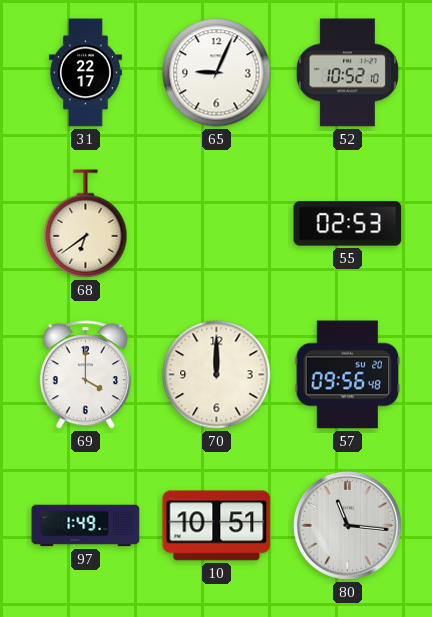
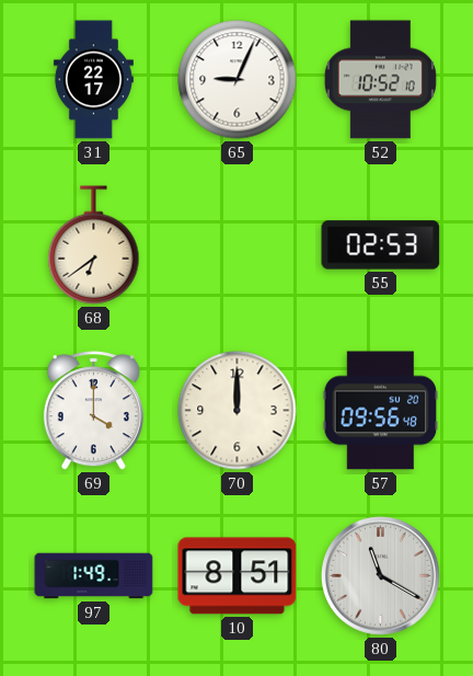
10: 10:51 -> 8:51 (238, 576)
80: 11:16 -> 11:20 (380, 575)
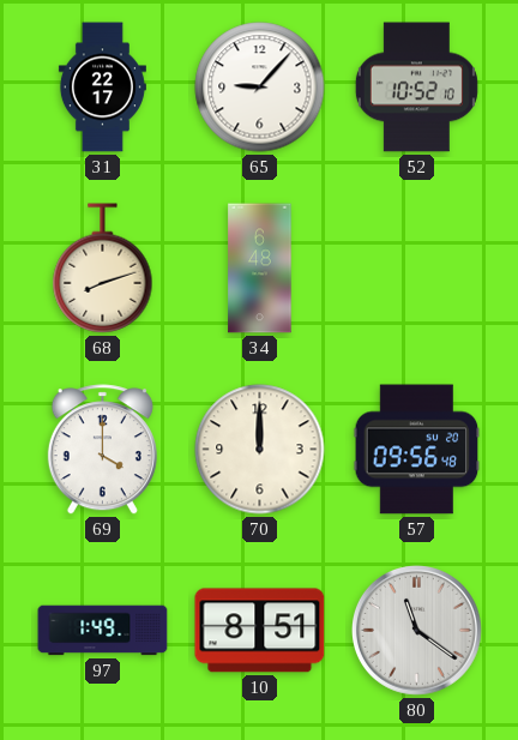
65: 9:04 -> 9:07 (260, 88)
68: 6:39 -> 8:12 (103, 269)
34: none -> 6:48 (260, 269)
55: 02:53 -> none (381, 245)
80: 11:20 -> 11:21 (416, 630)
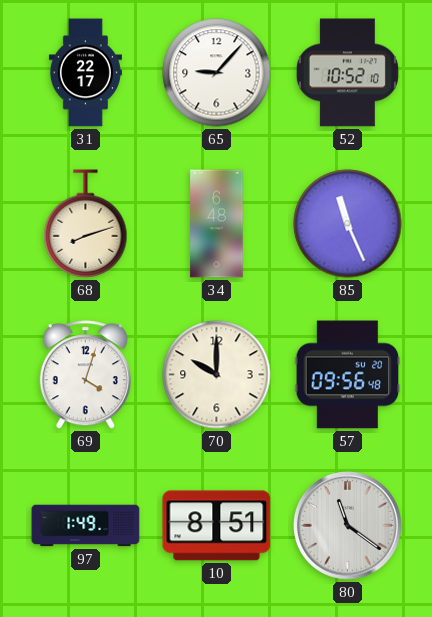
85: none -> 11:26 (348, 224)
69: 4:00 -> 4:03 (85, 375)
70: 12:00 -> 10:00 (217, 375)
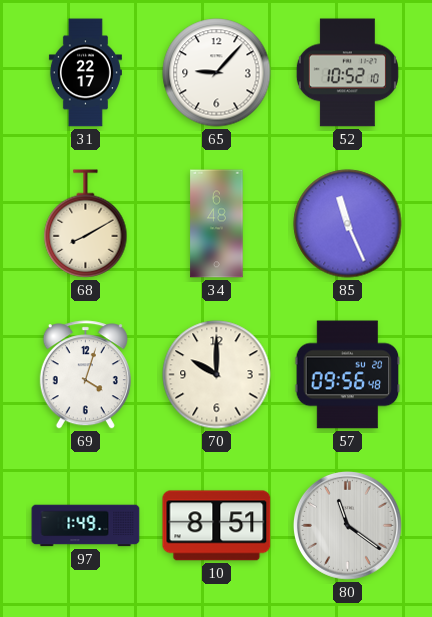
68: 8:12 -> 8:10 (86, 224)
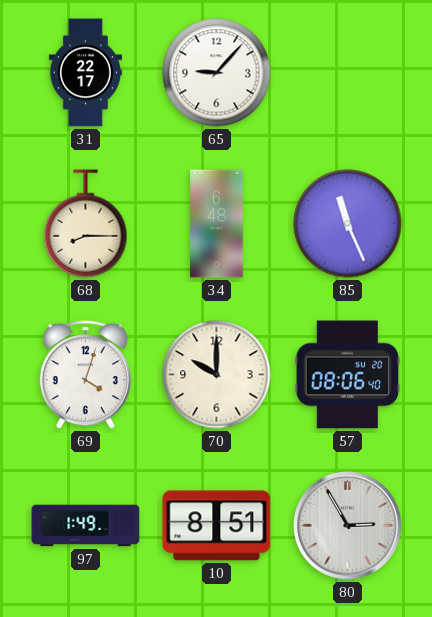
52: 10:52 -> none (347, 73)
68: 8:10 -> 8:15 (86, 224)
57: 09:56 -> 08:06 (348, 375)
80: 11:21 -> 2:55 (347, 525)
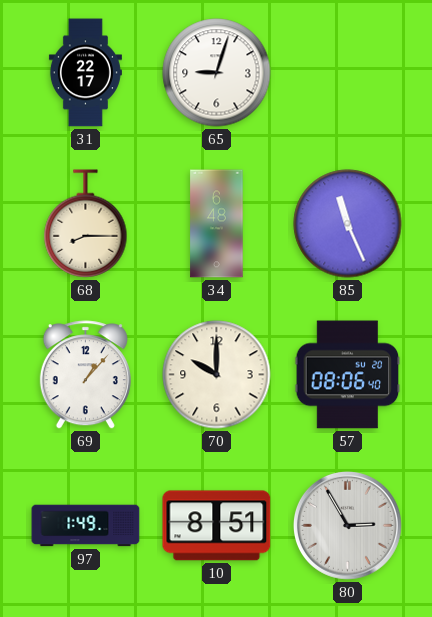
65: 9:07 -> 9:03 (217, 73)
69: 4:03 -> 1:07 (85, 375)
